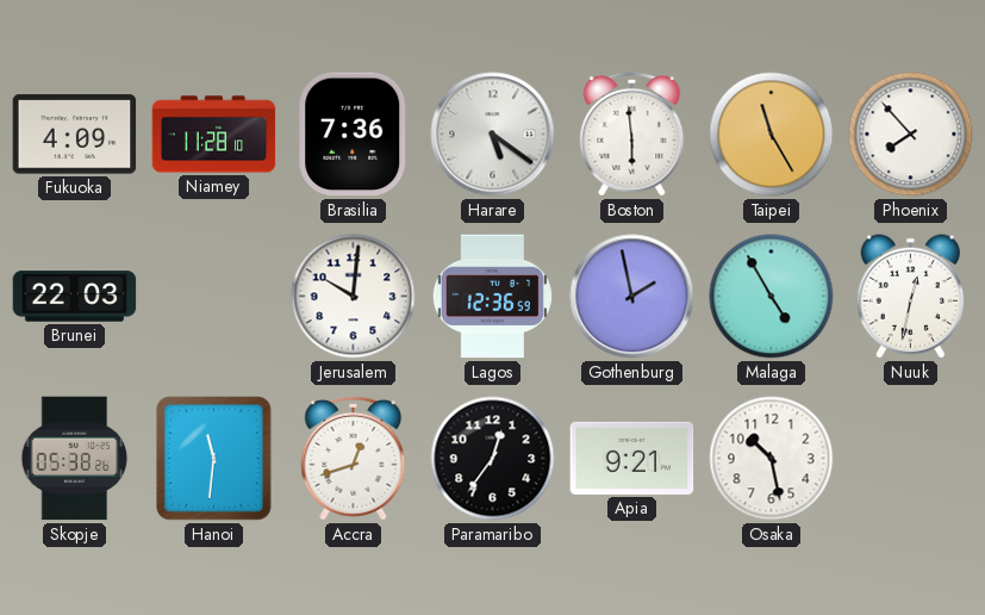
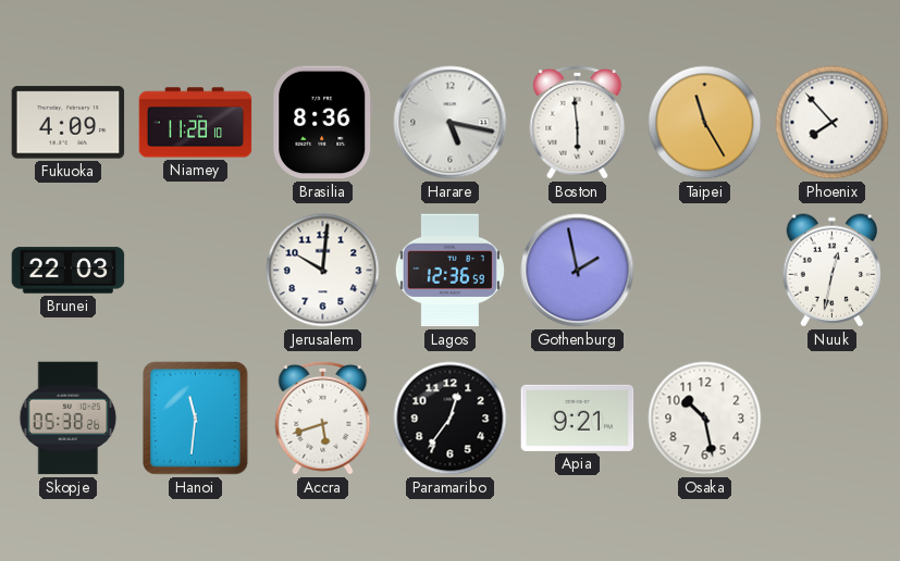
Brasilia: 7:36 -> 8:36 (323, 123)
Harare: 5:21 -> 5:17 (451, 123)
Malaga: 4:55 -> none (772, 297)
Accra: 12:42 -> 5:42 (323, 417)
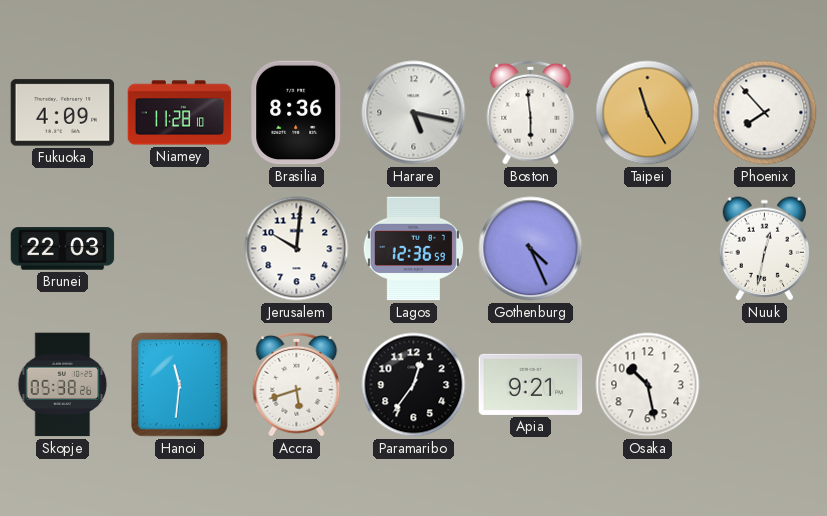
Gothenburg: 1:58 -> 4:26 (531, 249)
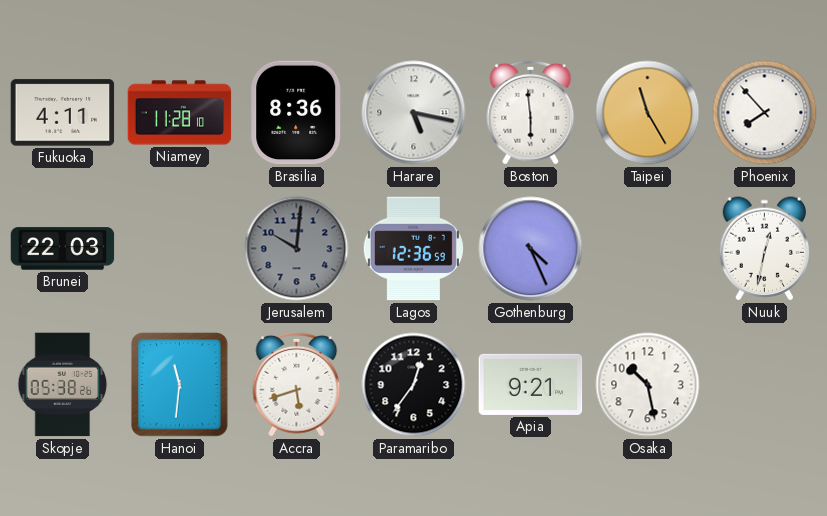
Fukuoka: 4:09 -> 4:11 (63, 113)
Jerusalem dial: white -> grey (297, 249)
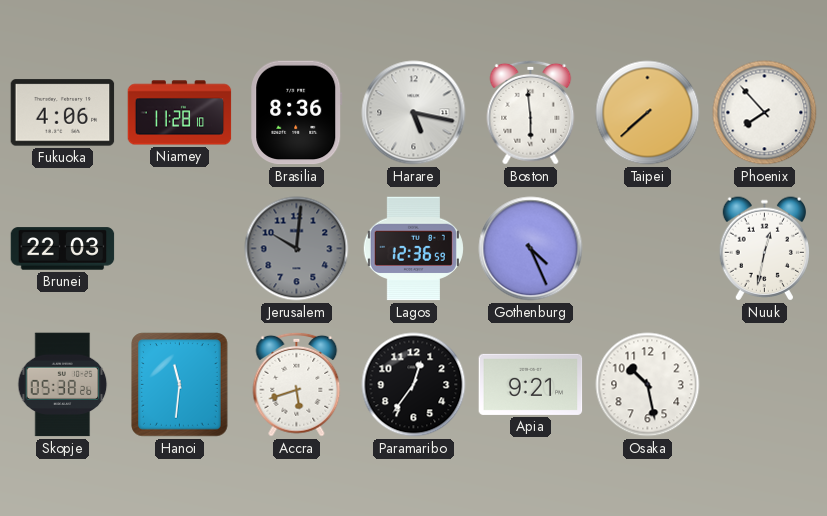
Fukuoka: 4:11 -> 4:06 (63, 113)
Taipei: 11:25 -> 7:38 (648, 113)
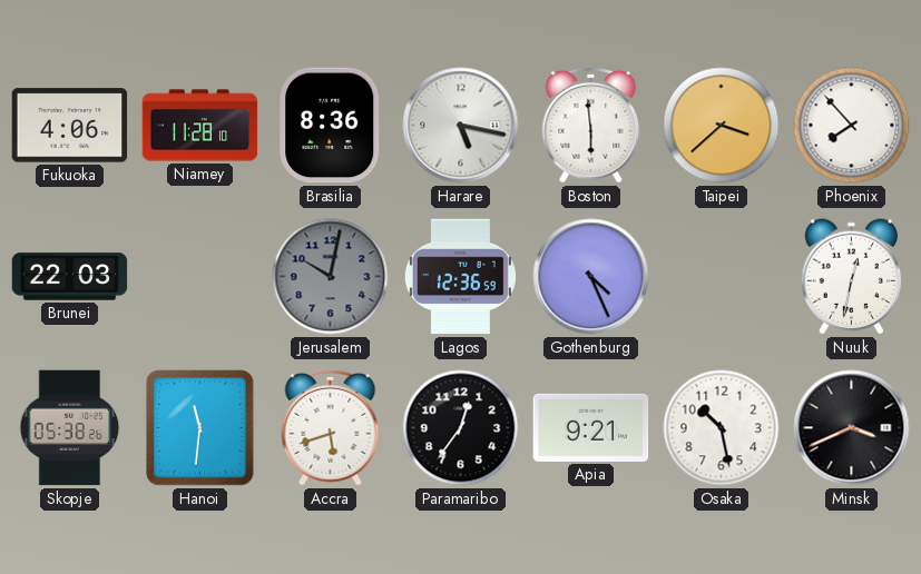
Taipei: 7:38 -> 3:38 (722, 126)
Jerusalem: 10:01 -> 10:02 (331, 277)
Minsk: none -> 3:41 (852, 428)
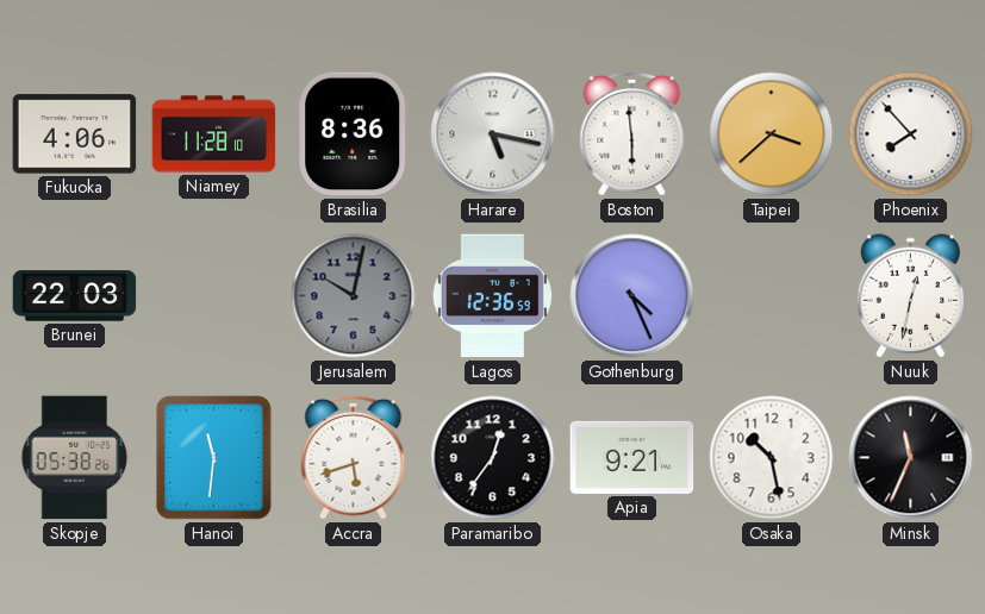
Minsk: 3:41 -> 11:34 (911, 458)
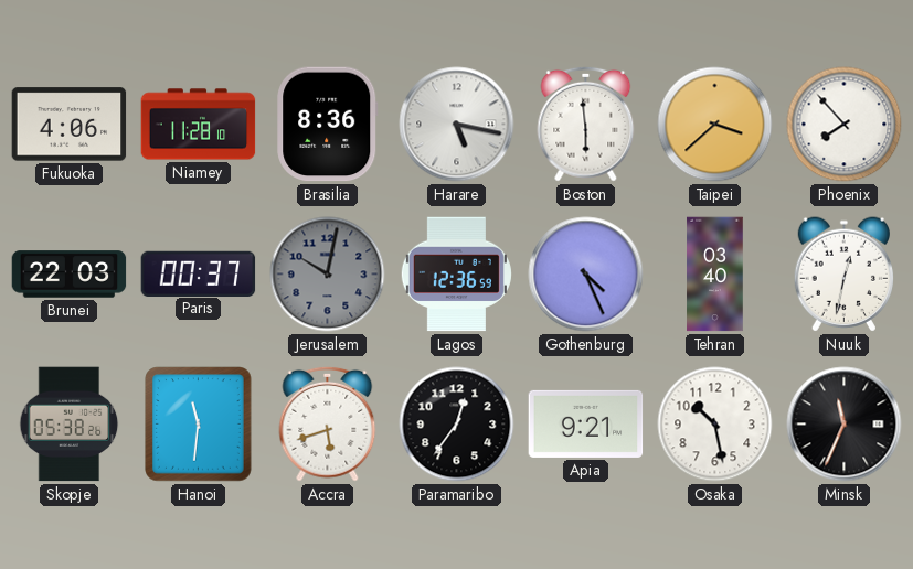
Paris: none -> 00:37 (199, 273)
Tehran: none -> 03:40 (715, 275)
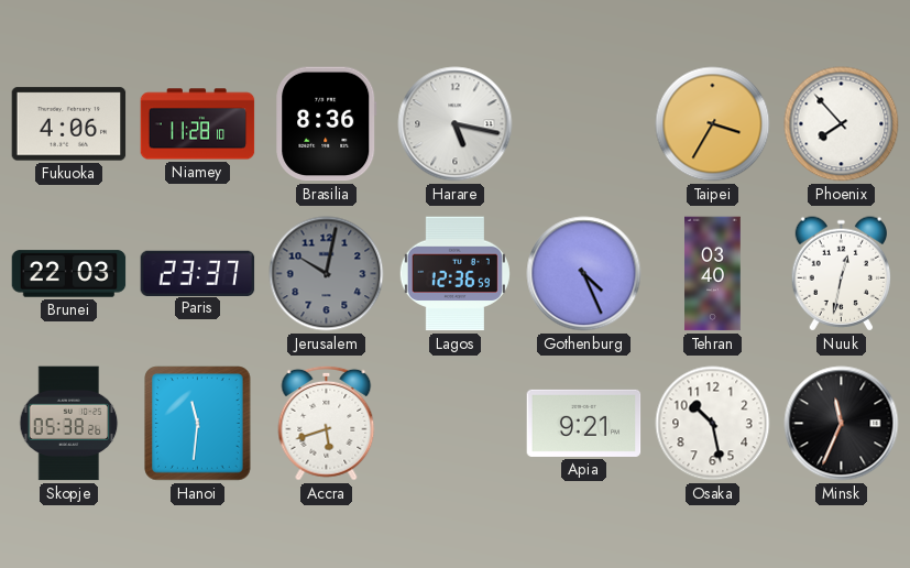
Boston: 5:59 -> none (586, 124)
Taipei: 3:38 -> 3:35 (713, 124)
Paris: 00:37 -> 23:37 (198, 273)
Paramaribo: 12:36 -> none (457, 425)
